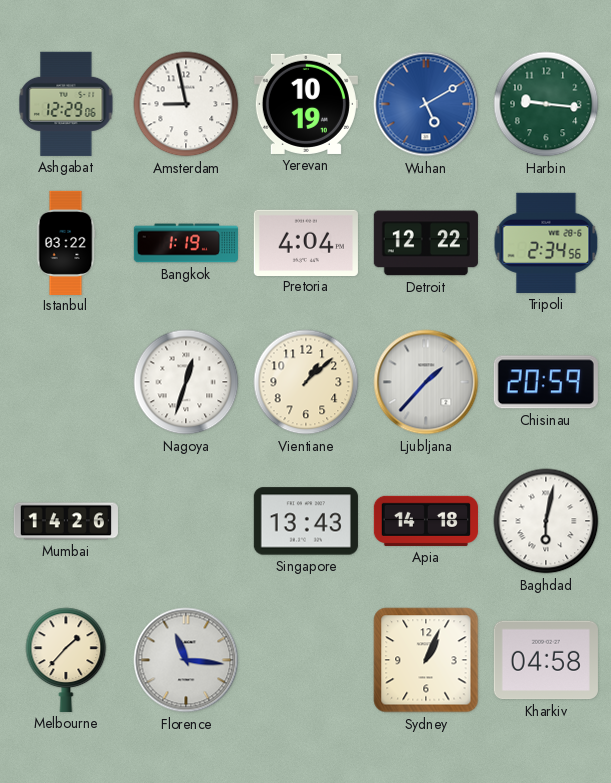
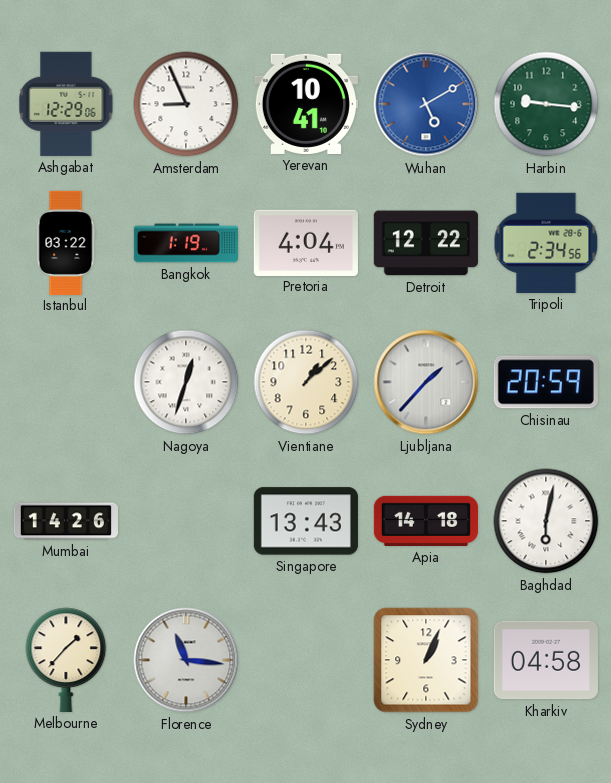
Amsterdam: 8:58 -> 8:56 (186, 104)
Yerevan: 10:19 -> 10:41 (306, 104)
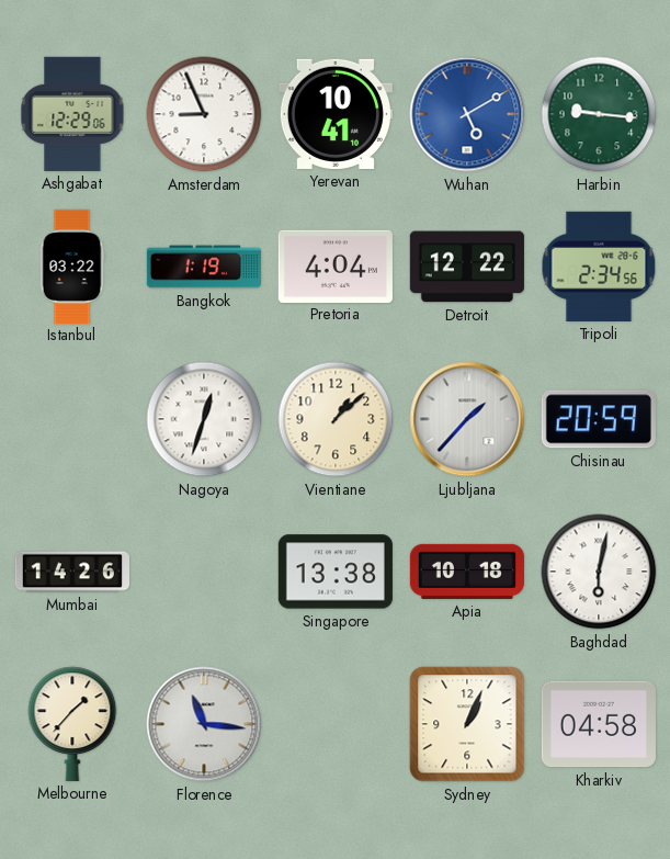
Singapore: 13:43 -> 13:38 (336, 572)
Apia: 14:18 -> 10:18 (467, 572)
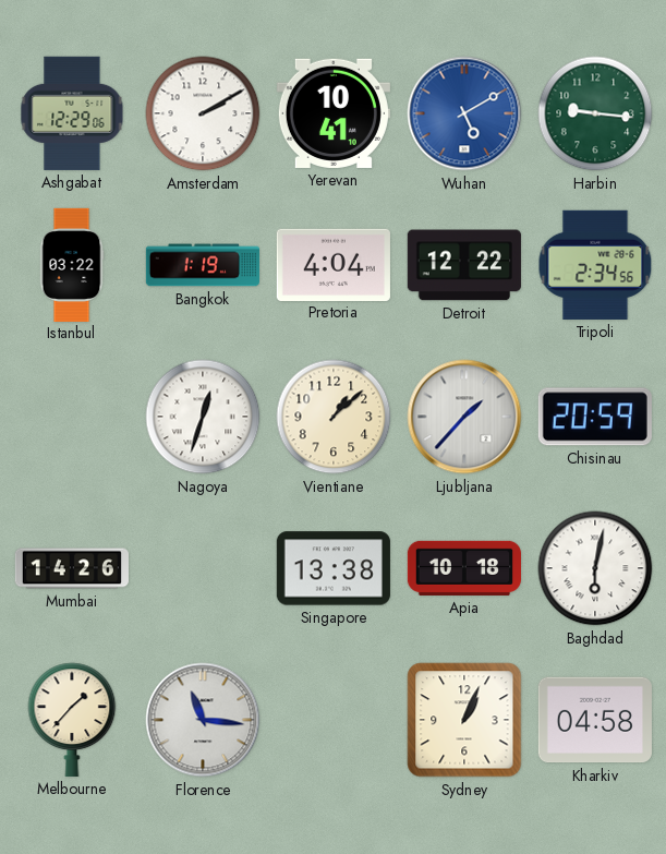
Amsterdam: 8:56 -> 2:10 (203, 113)
